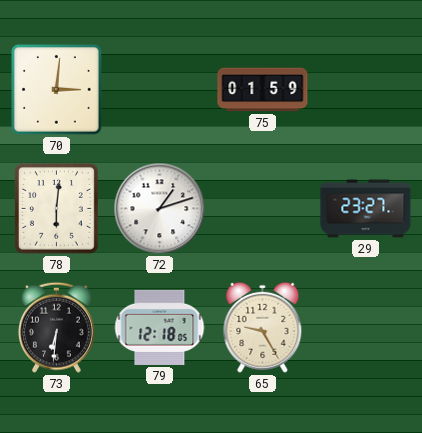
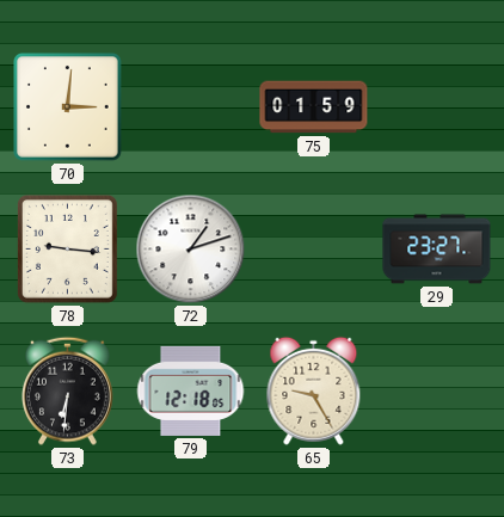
78: 6:01 -> 9:16 (67, 248)
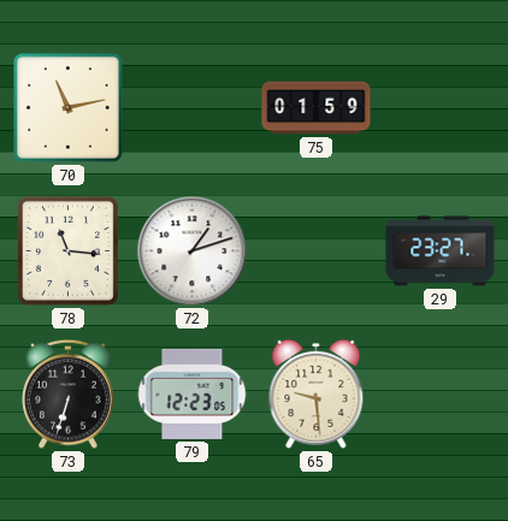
70: 3:01 -> 11:13 (69, 108)
78: 9:16 -> 11:16 (67, 250)
73: 6:31 -> 6:33 (69, 393)
79: 12:18 -> 12:23 (193, 393)
65: 9:25 -> 9:29 (317, 393)
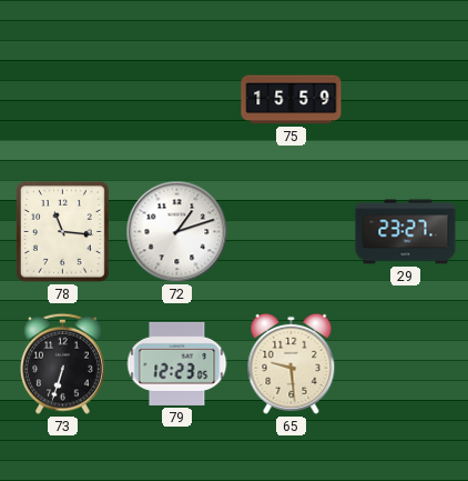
70: 11:13 -> none (69, 108)
75: 01:59 -> 15:59 (292, 100)
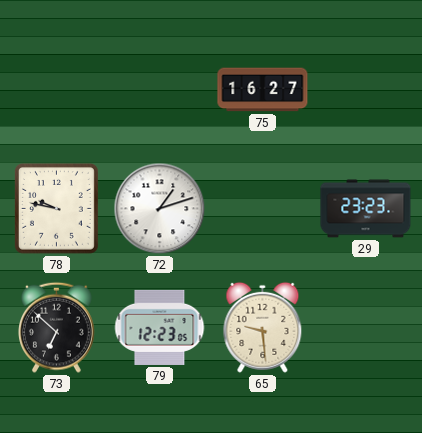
75: 15:59 -> 16:27 (263, 90)
78: 11:16 -> 9:47 (56, 208)
29: 23:27 -> 23:23 (366, 209)
73: 6:33 -> 6:52 (57, 327)
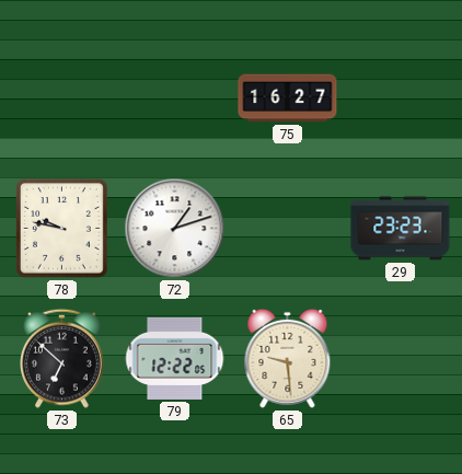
79: 12:23 -> 12:22 (175, 358)
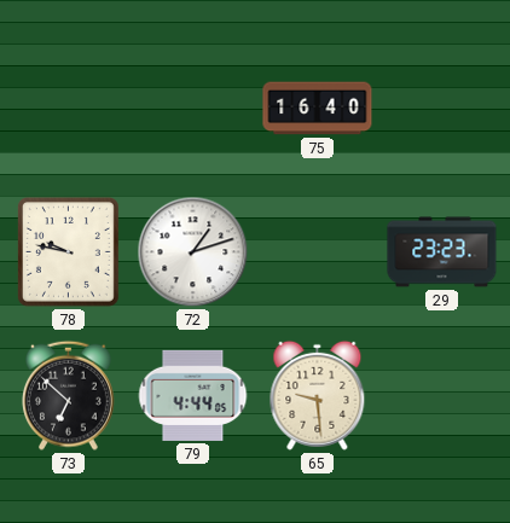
75: 16:27 -> 16:40 (318, 109)
79: 12:22 -> 4:44 (193, 395)
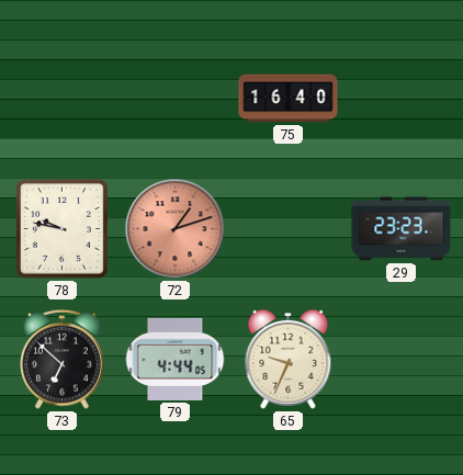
72 dial: white -> salmon (176, 229)
65: 9:29 -> 9:34 (289, 359)
